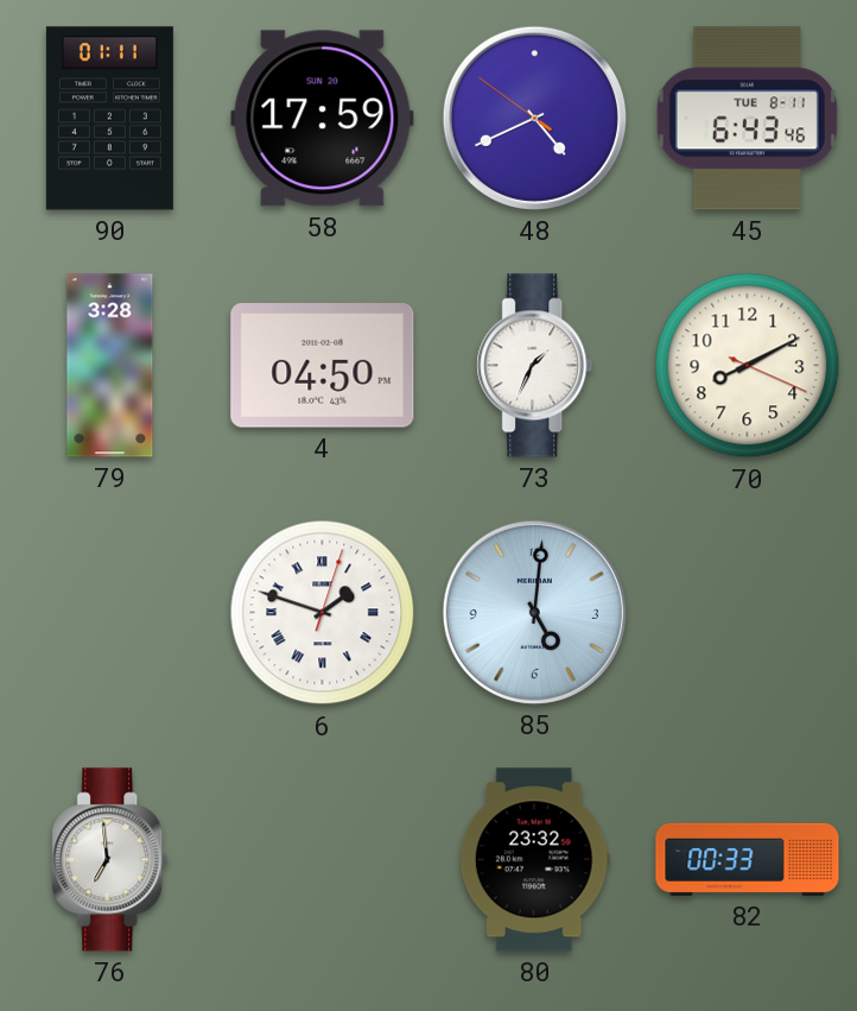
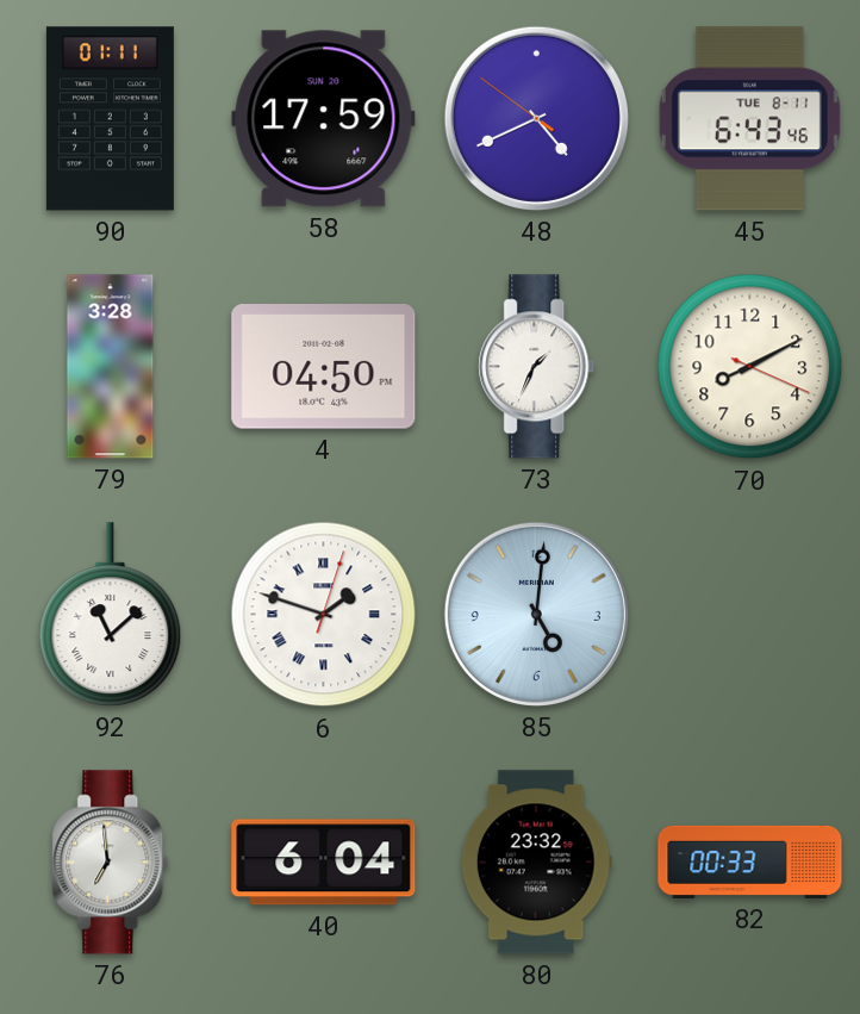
92: none -> 11:08 (111, 615)
40: none -> 6:04 (324, 863)
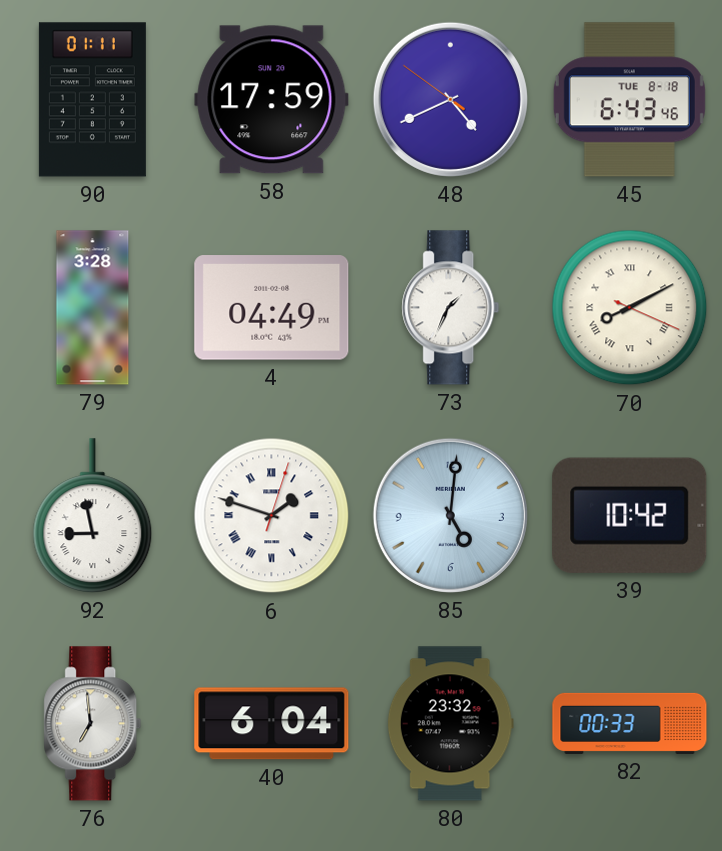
45 date: TUE 8-11 -> TUE 8-18 (629, 100)
4: 04:50 -> 04:49 (272, 308)
70 numerals: Arabic -> Roman (630, 308)
92: 11:08 -> 8:58 (93, 516)
39: none -> 10:42 (630, 515)
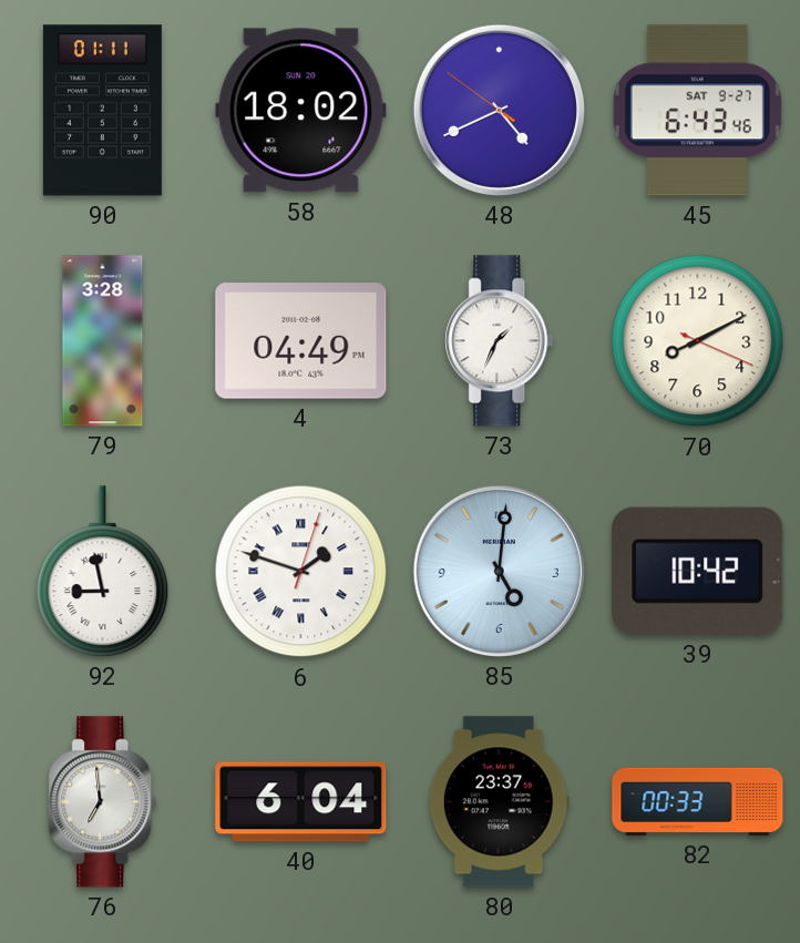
58: 17:59 -> 18:02 (301, 111)
45 date: TUE 8-18 -> SAT 9-27 (697, 111)
70 numerals: Roman -> Arabic (698, 341)
80: 23:32 -> 23:37 (499, 802)
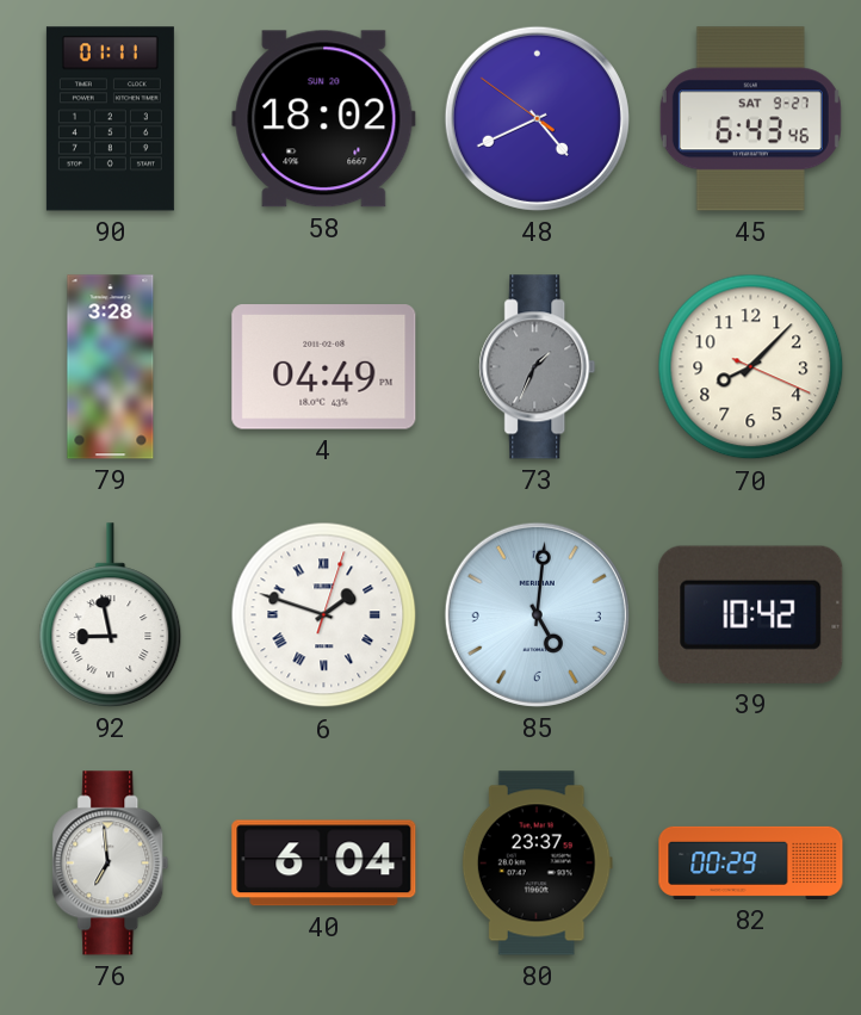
73 dial: white -> grey (538, 367)
70: 8:10 -> 8:07 (751, 367)
82: 00:33 -> 00:29 (751, 862)
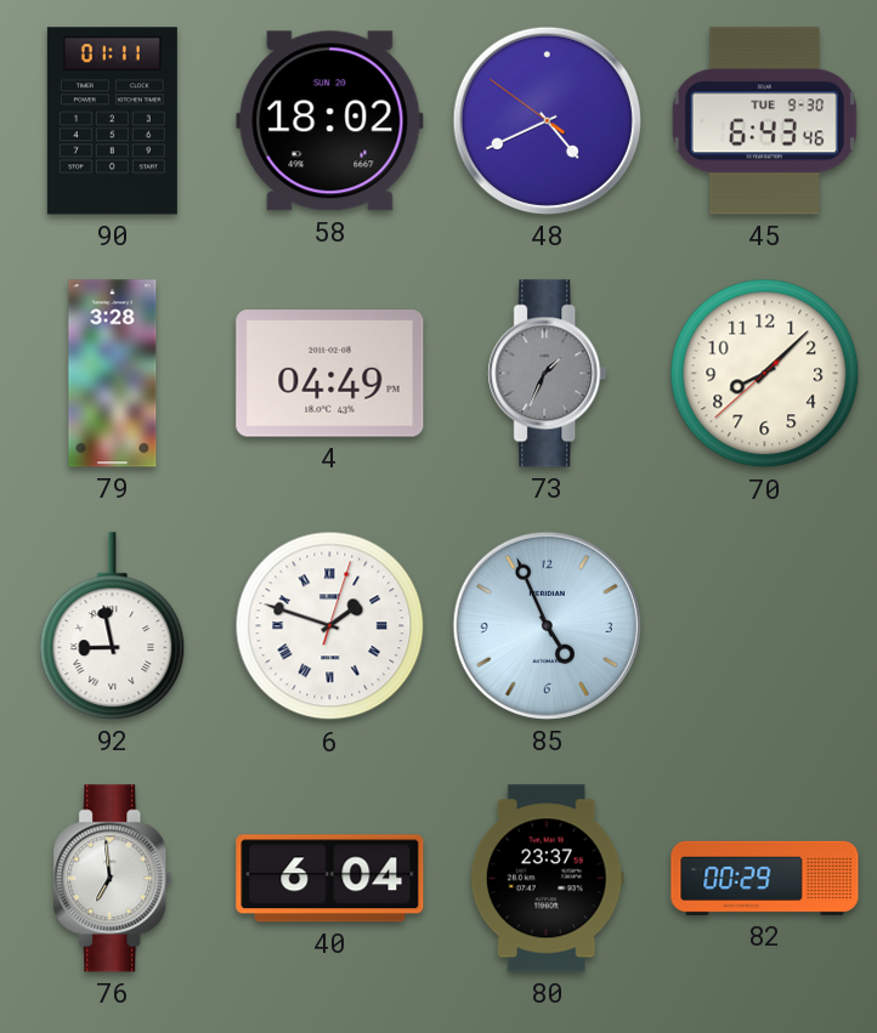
45 date: SAT 9-27 -> TUE 9-30 (764, 121)
70: 8:07:19 -> 8:07:38 (765, 374)
85: 5:01 -> 4:56 (547, 625)
39: 10:42 -> none (751, 614)
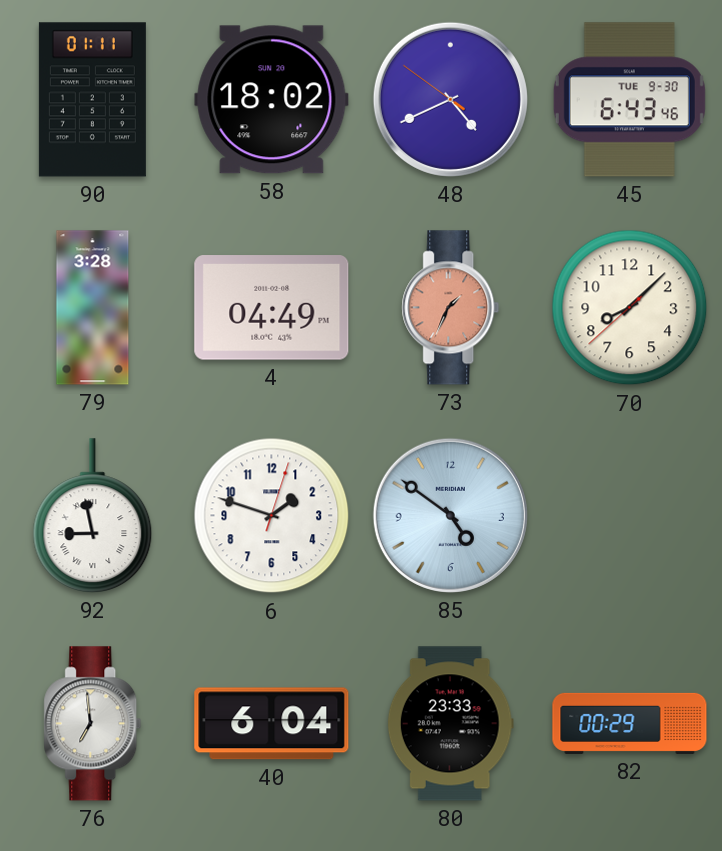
73 dial: grey -> salmon (451, 308)
6 numerals: Roman -> Arabic (272, 516)
85: 4:56 -> 4:51 (450, 515)
80: 23:37 -> 23:33 (450, 724)
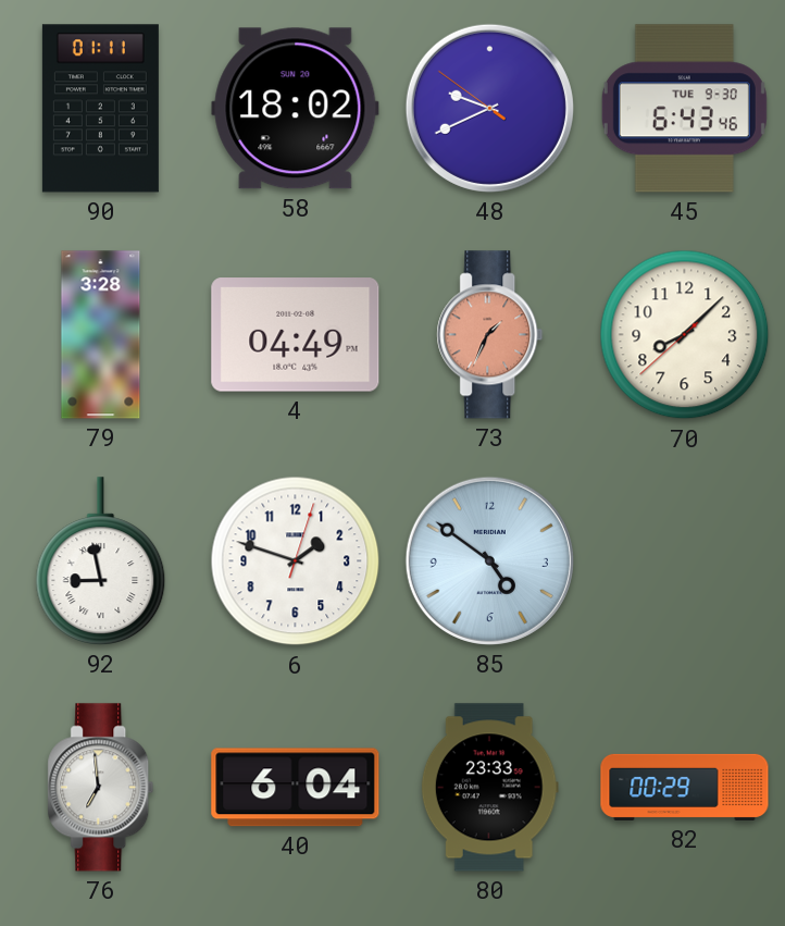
48: 4:40 -> 9:40 (489, 108)
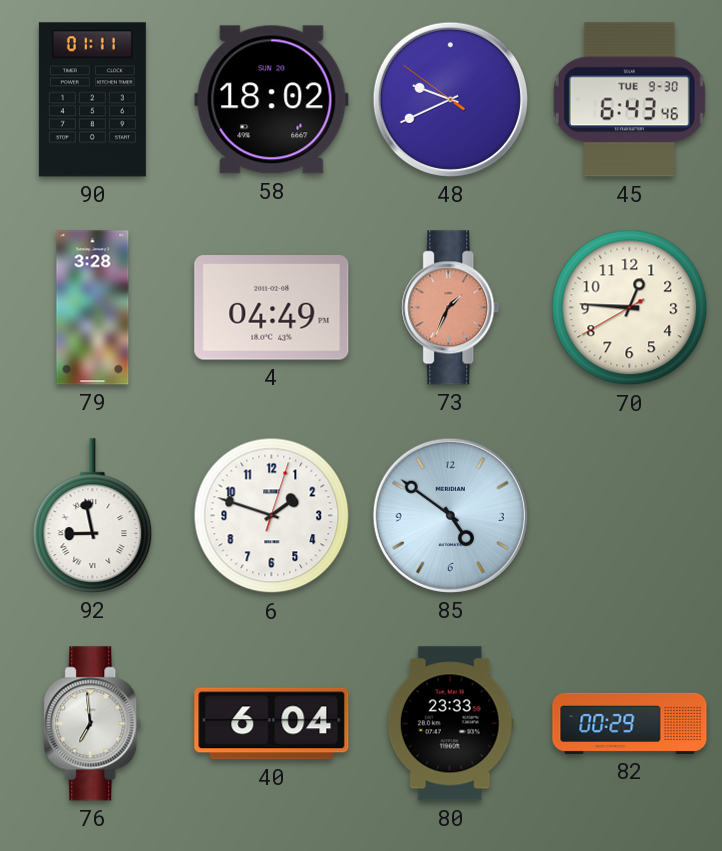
70: 8:07 -> 12:45 (630, 308)
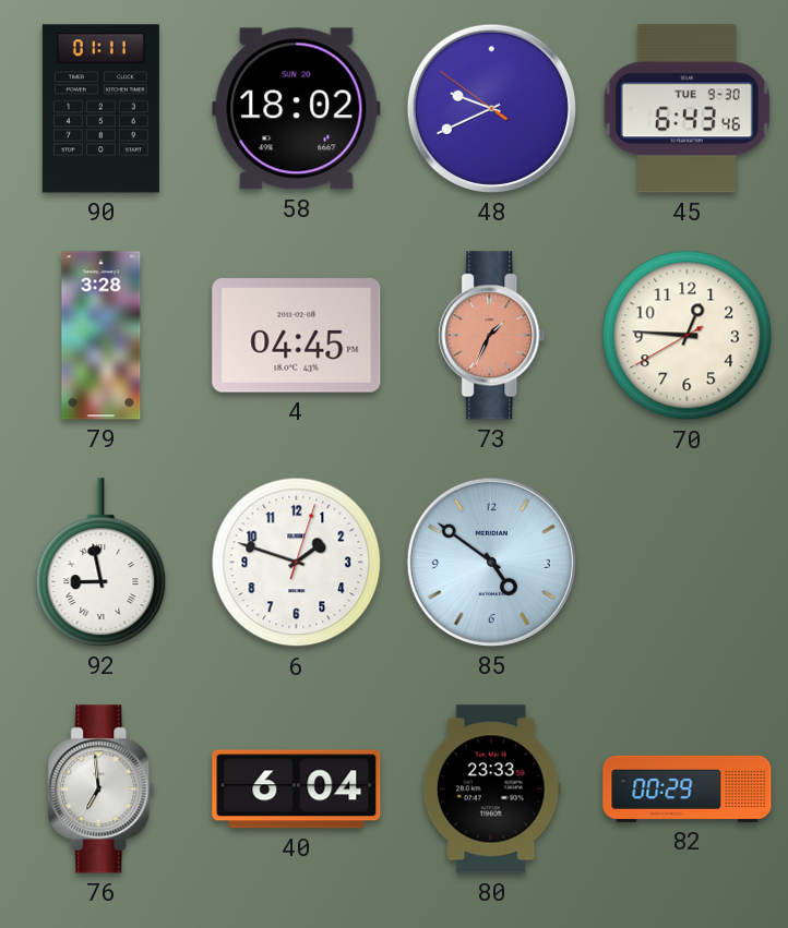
4: 04:49 -> 04:45 (297, 336)
